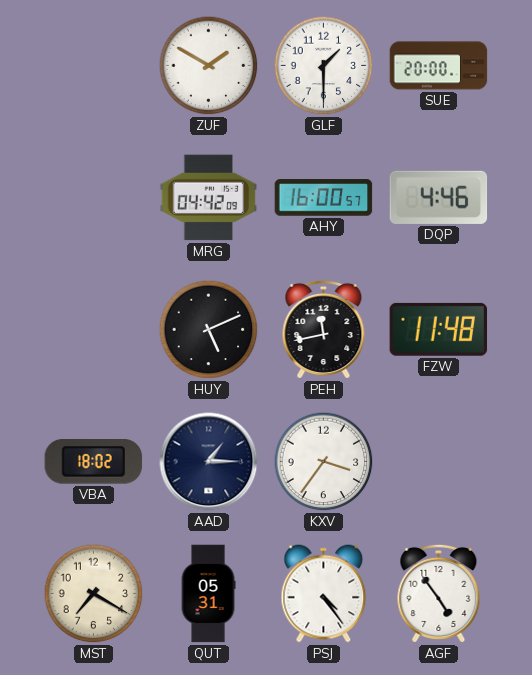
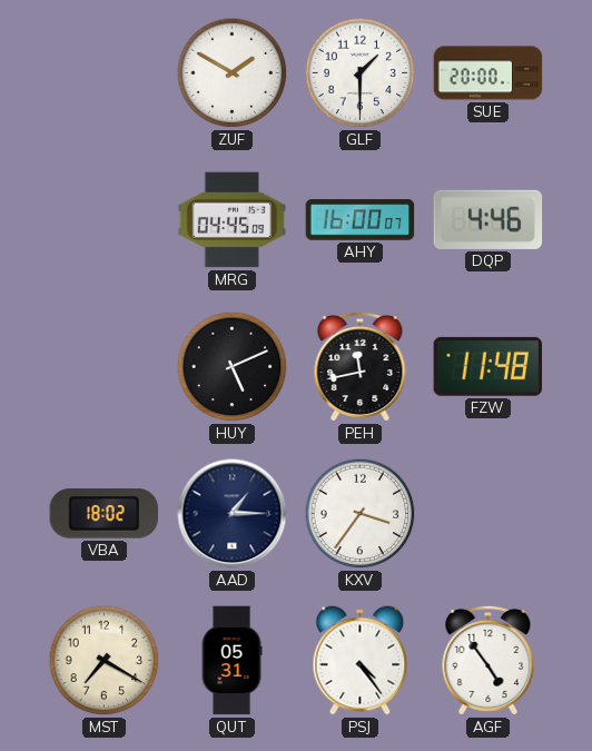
MRG: 04:42 -> 04:45 (233, 220)
AHY: 16:00:57 -> 16:00:07 (361, 220)
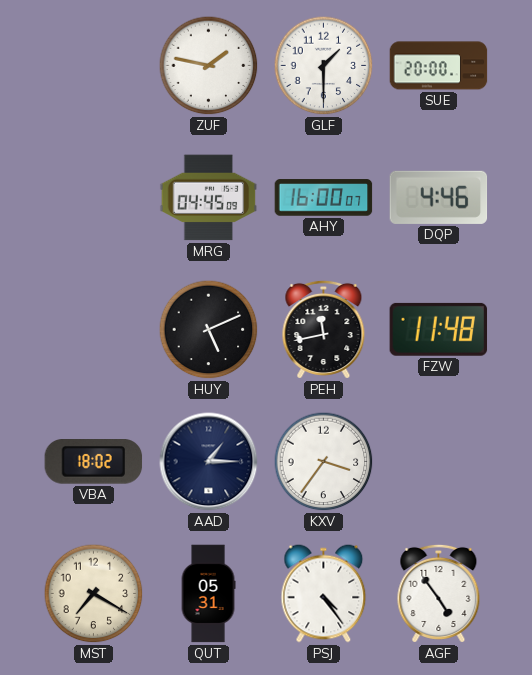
ZUF: 1:50 -> 1:47 (209, 66)
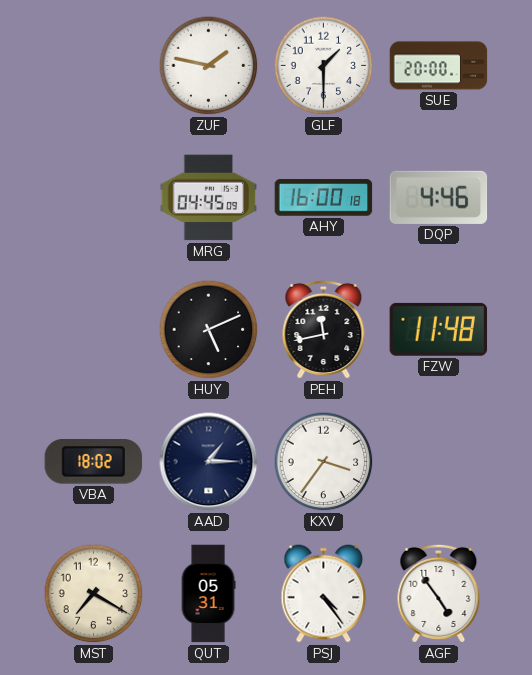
AHY: 16:00:07 -> 16:00:18 (324, 198)
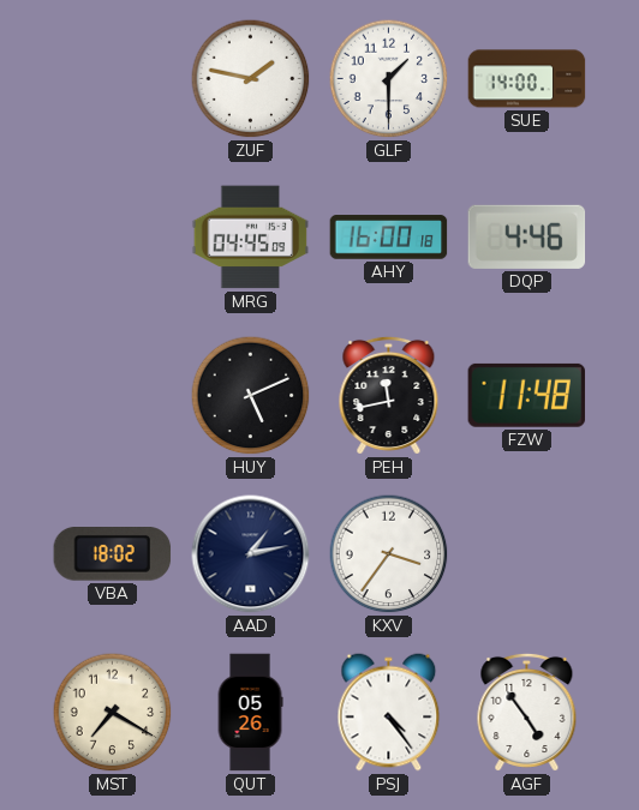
SUE: 20:00 -> 14:00 (527, 79)
AAD: 1:15 -> 1:13 (251, 554)
QUT: 05:31 -> 05:26 (250, 713)
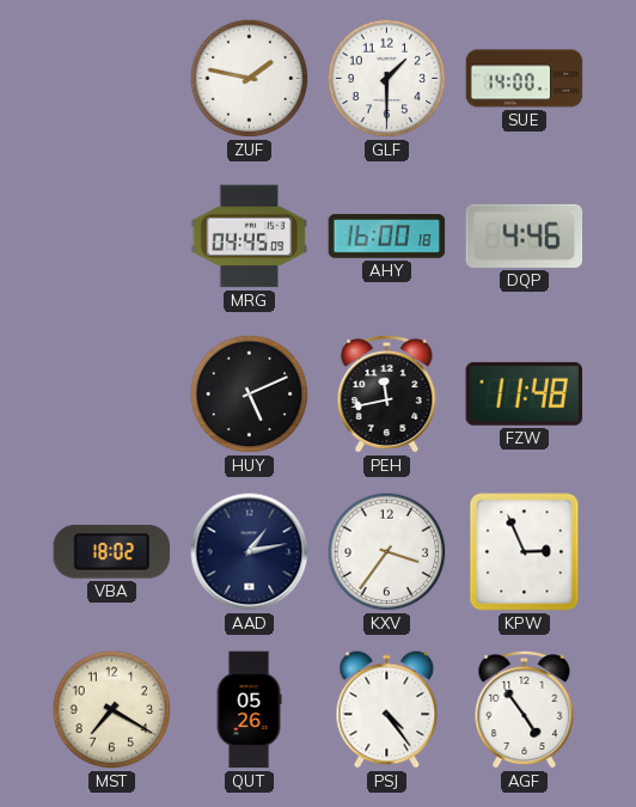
KPW: none -> 2:56 (525, 552)
